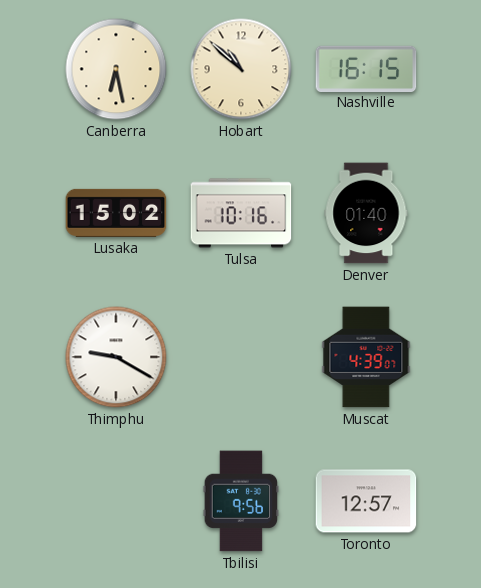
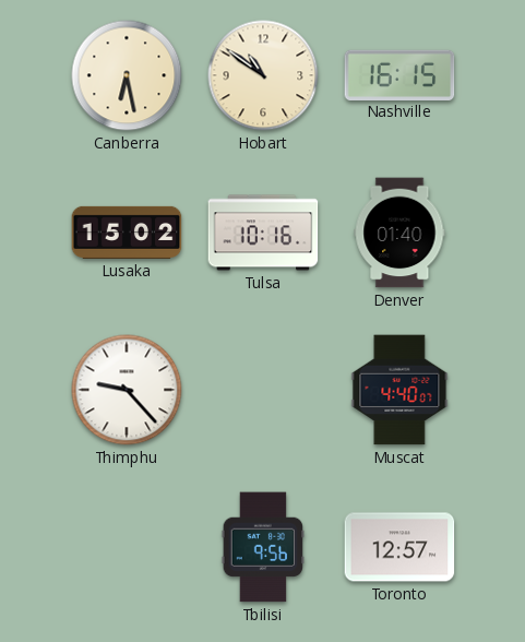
Hobart: 10:52 -> 10:51 (263, 75)
Thimphu: 9:20 -> 9:23 (127, 390)
Muscat: 4:39 -> 4:40 (399, 390)
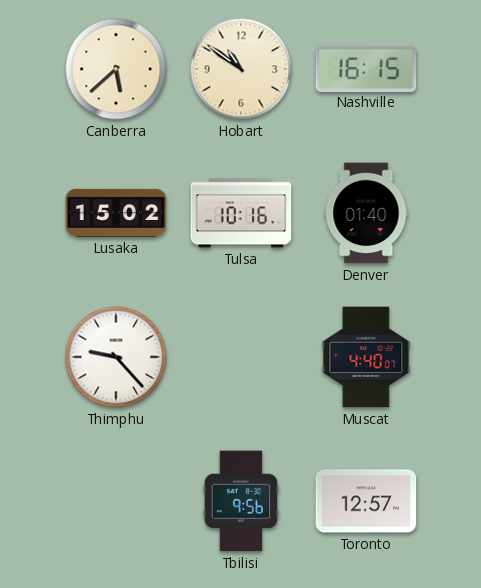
Canberra: 6:28 -> 5:38 (116, 69)
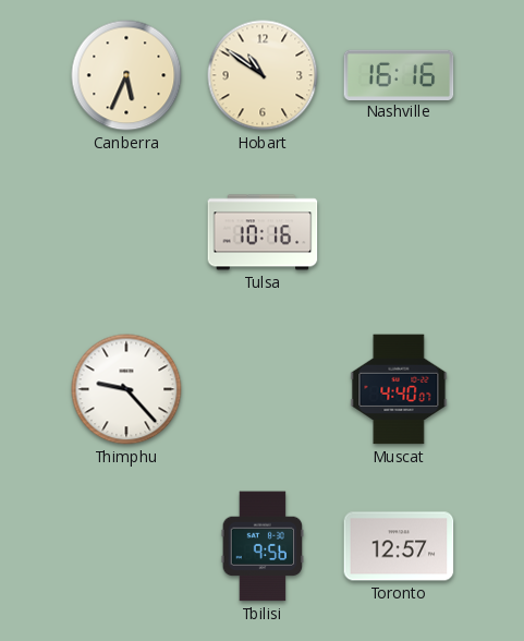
Canberra: 5:38 -> 5:34 (126, 75)
Nashville: 16:15 -> 16:16 (399, 74)
Lusaka: 15:02 -> none (116, 213)
Denver: 01:40 -> none (366, 213)
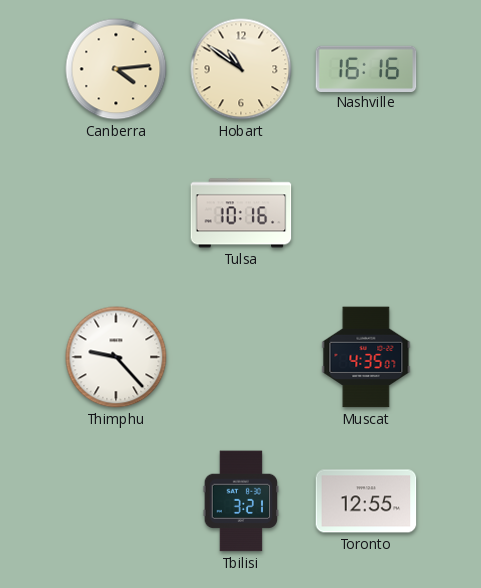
Canberra: 5:34 -> 4:14 (116, 69)
Muscat: 4:40 -> 4:35 (366, 357)
Tbilisi: 9:56 -> 3:21 (241, 501)
Toronto: 12:57 -> 12:55 (366, 501)
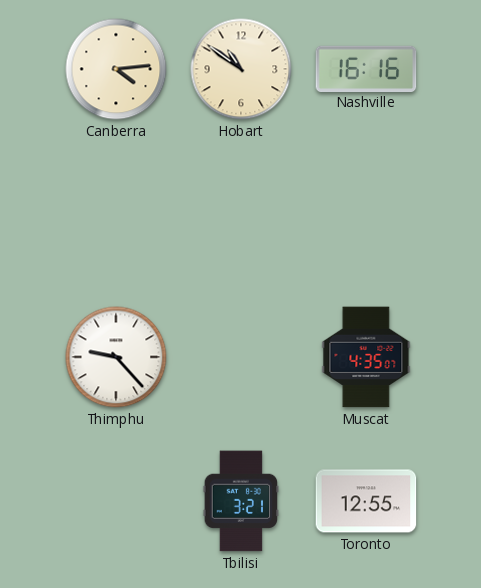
Tulsa: 10:16 -> none (241, 213)
